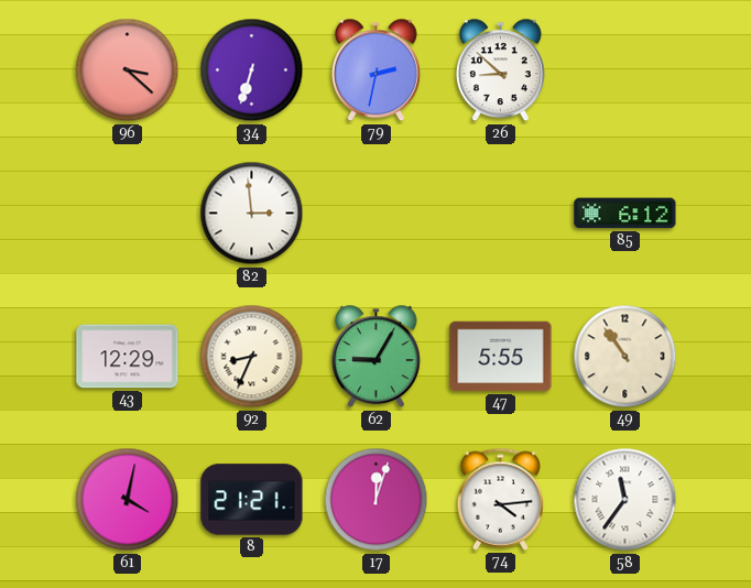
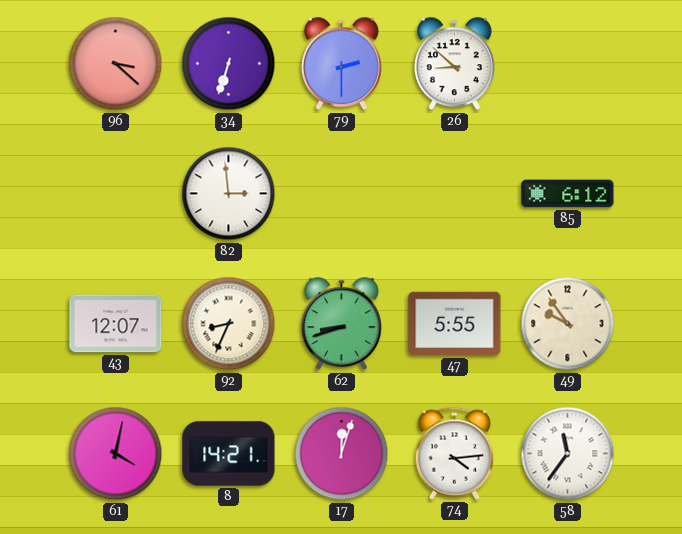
79: 2:32 -> 2:30 (341, 64)
43: 12:29 -> 12:07 (116, 324)
62: 9:05 -> 8:42 (341, 324)
49: 10:54 -> 9:54 (568, 324)
8: 21:21 -> 14:21 (229, 454)
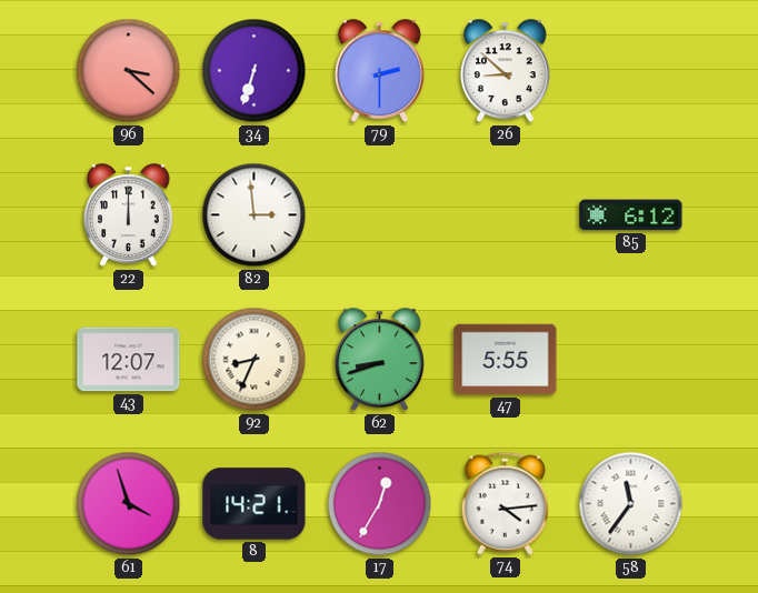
22: none -> 12:00 (128, 215)
49: 9:54 -> none (568, 324)
61: 4:02 -> 3:57 (129, 504)
17: 12:03 -> 12:35 (380, 504)
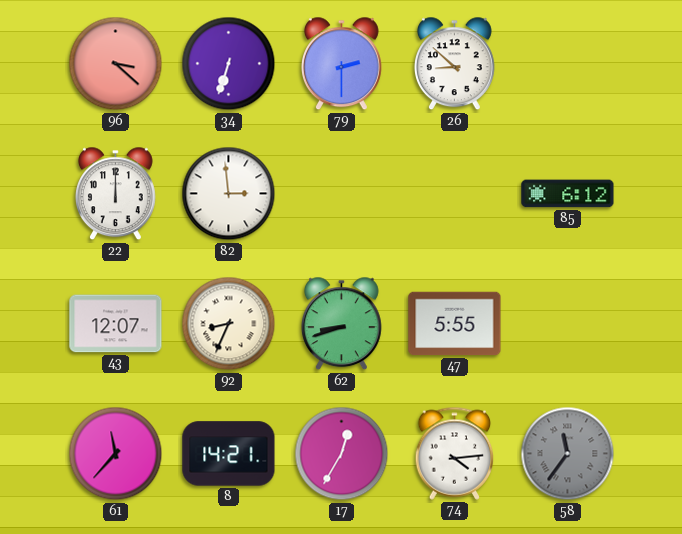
61: 3:57 -> 11:37 (116, 454)
58 dial: white -> grey (568, 454)
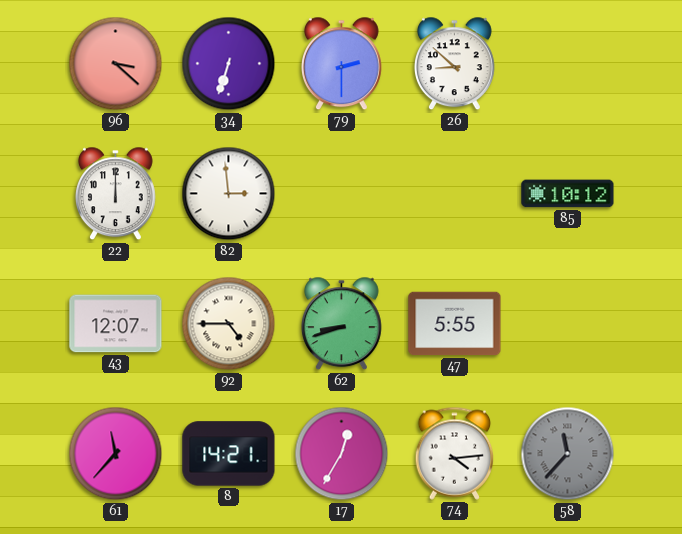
85: 6:12 -> 10:12 (568, 194)
92: 8:34 -> 4:45 (229, 324)
58: 11:36 -> 11:37 (568, 454)
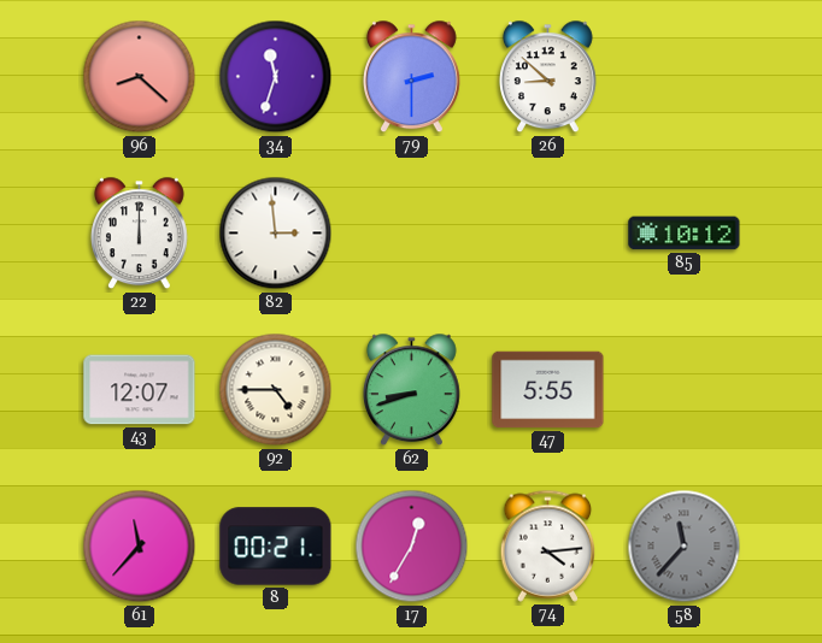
96: 3:22 -> 8:22 (140, 77)
34: 6:33 -> 11:33 (276, 77)
8: 14:21 -> 00:21 (276, 547)
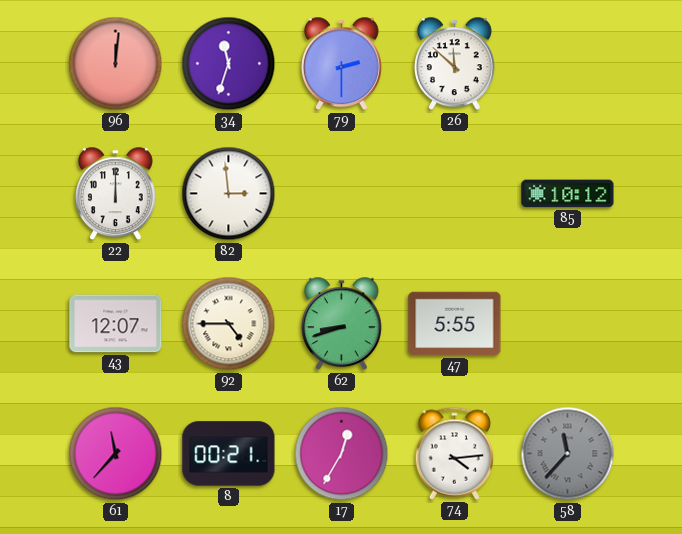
96: 8:22 -> 12:01 (116, 64)
26: 8:52 -> 11:52 (454, 64)
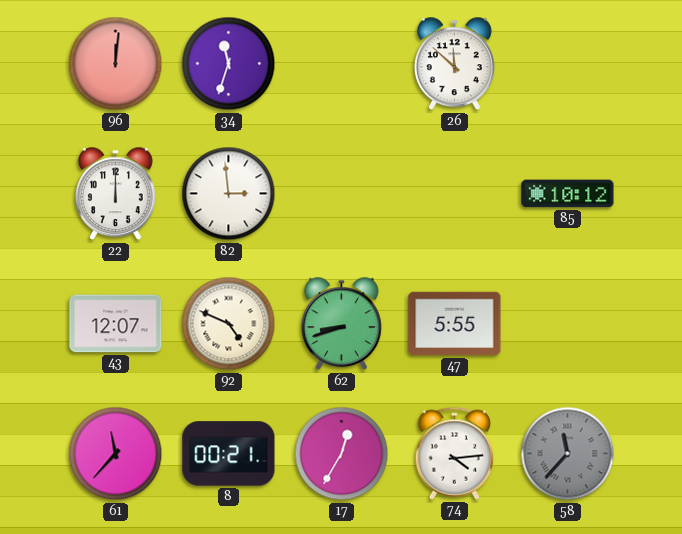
79: 2:30 -> none (341, 64)
92: 4:45 -> 4:49 (229, 324)
